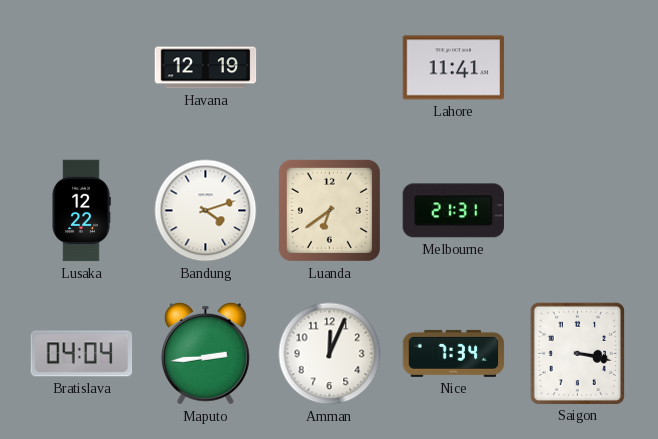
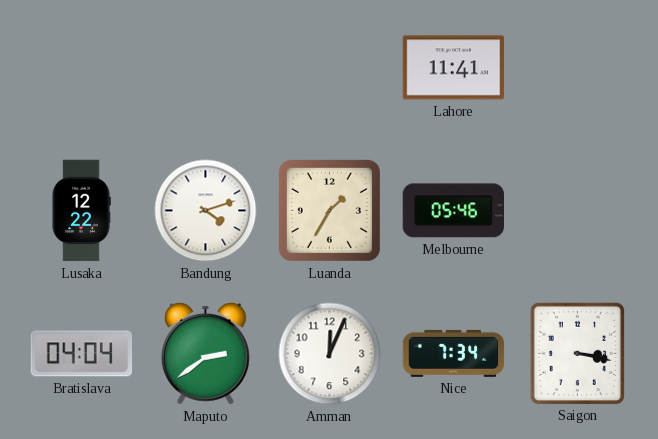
Havana: 12:19 -> none (206, 68)
Luanda: 6:39 -> 1:35 (329, 210)
Melbourne: 21:31 -> 05:46 (453, 211)
Maputo: 2:44 -> 2:39 (205, 353)
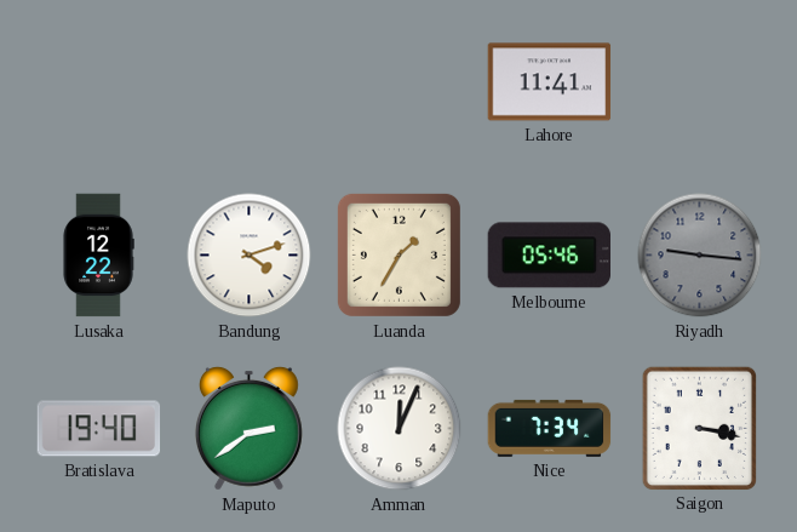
Riyadh: none -> 9:16 (700, 256)
Bratislava: 04:04 -> 19:40 (99, 429)
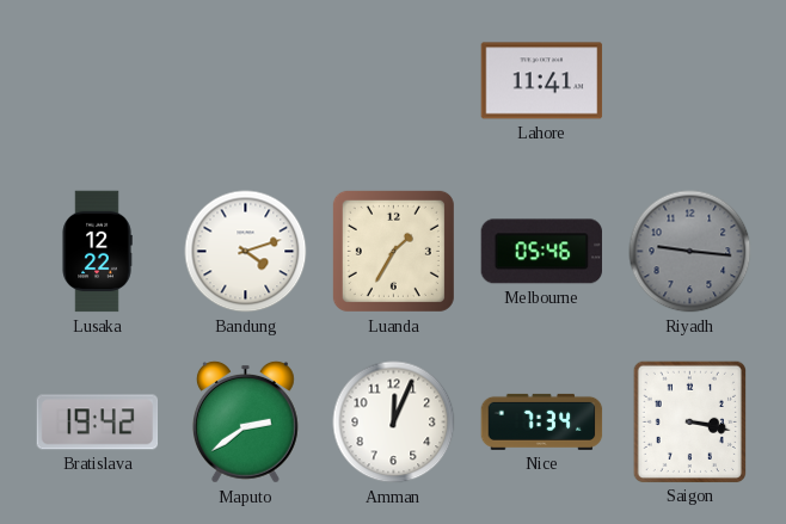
Bratislava: 19:40 -> 19:42 (98, 423)
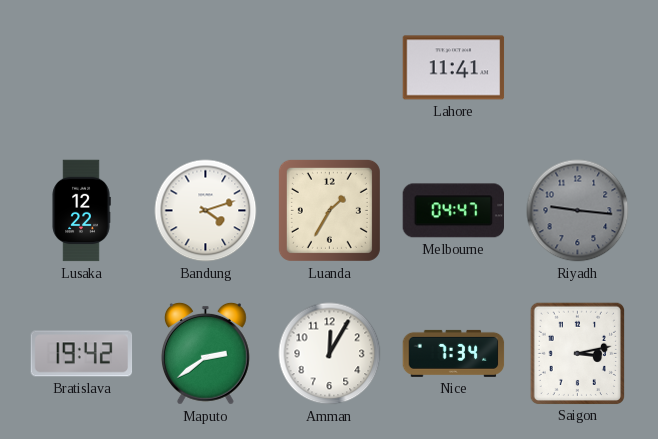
Melbourne: 05:46 -> 04:47 (453, 211)
Amman: 12:04 -> 12:05 (330, 354)
Saigon: 3:17 -> 3:13 (577, 353)
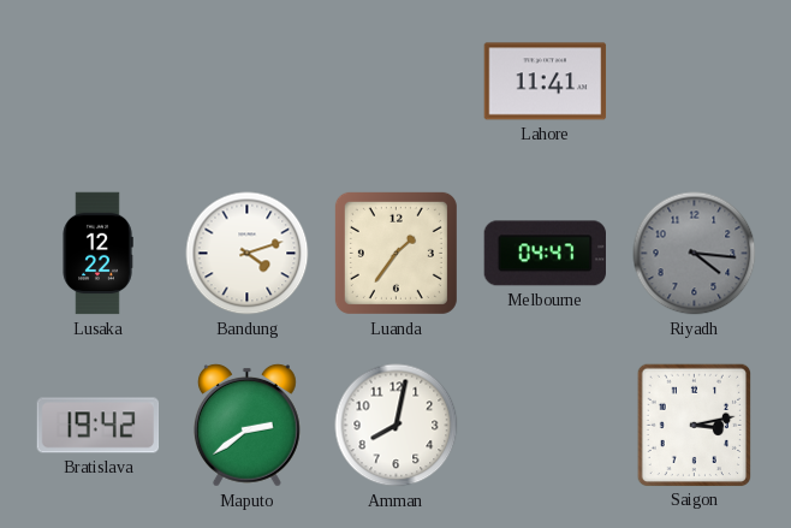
Luanda: 1:35 -> 1:36 (395, 253)
Riyadh: 9:16 -> 4:16 (695, 254)
Amman: 12:05 -> 8:02 (397, 426)
Nice: 7:34 -> none (454, 353)
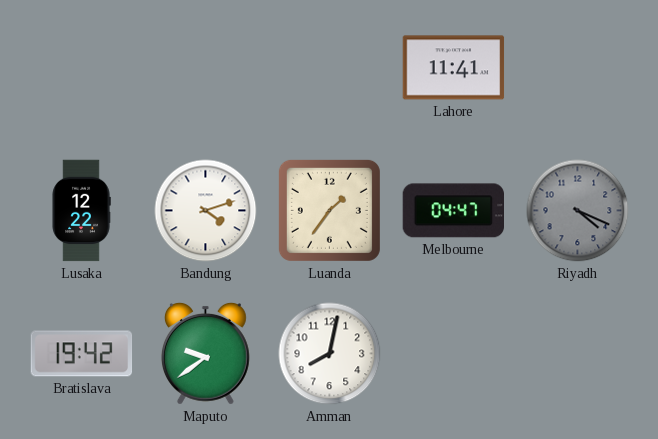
Riyadh: 4:16 -> 4:19 (578, 211)
Maputo: 2:39 -> 9:39 (205, 353)
Saigon: 3:13 -> none (694, 425)
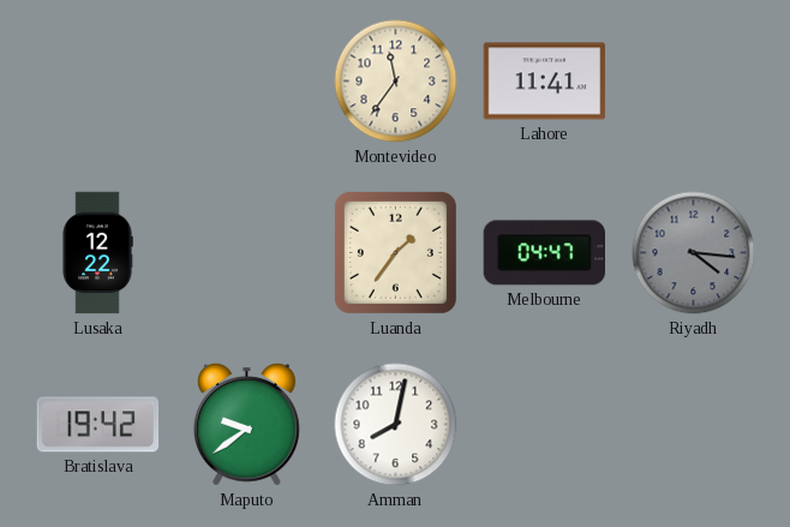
Montevideo: none -> 11:36 (396, 82)
Bandung: 4:12 -> none (206, 211)
Riyadh: 4:19 -> 4:16 (694, 253)
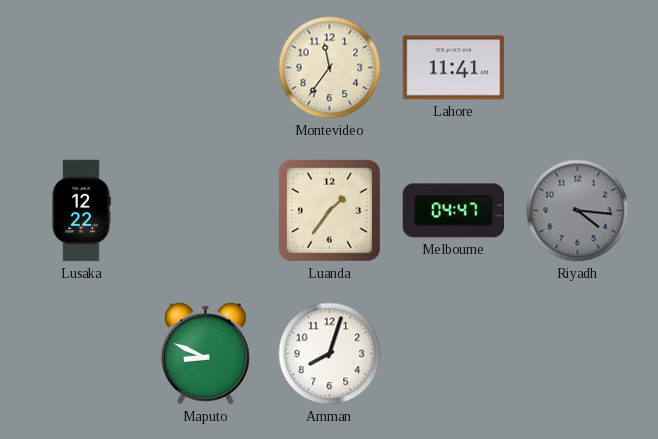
Bratislava: 19:42 -> none (98, 425)
Maputo: 9:39 -> 8:49 (205, 353)
Amman: 8:02 -> 8:03 (330, 354)
